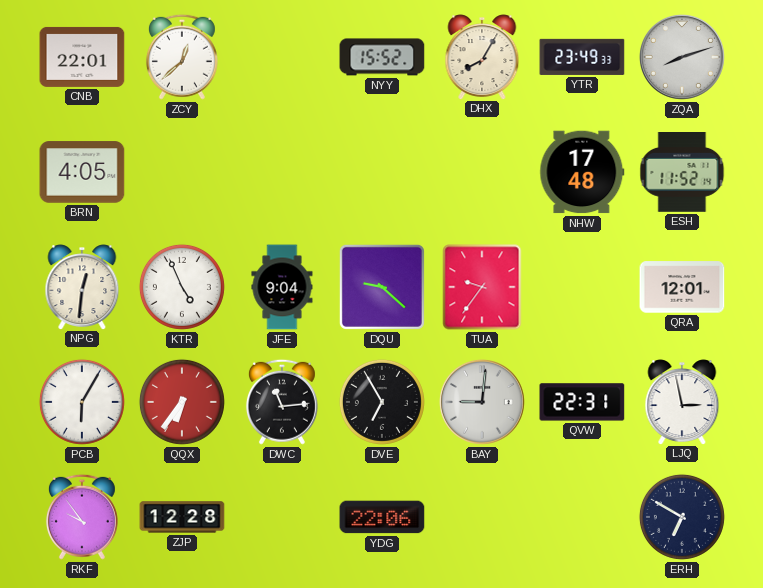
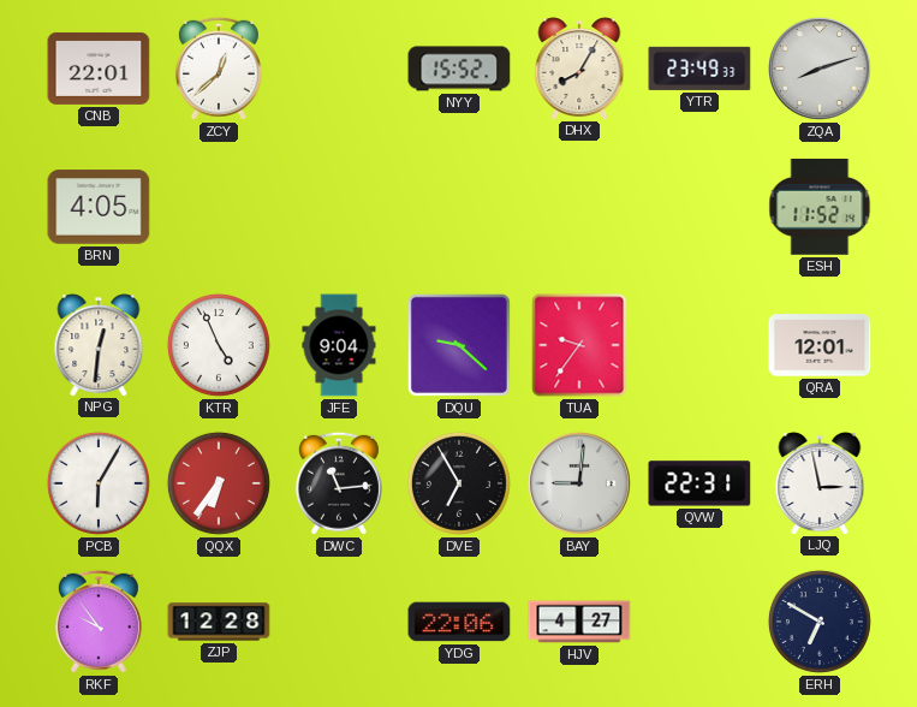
NHW: 17:48 -> none (582, 172)
HJV: none -> 4:27 (579, 622)
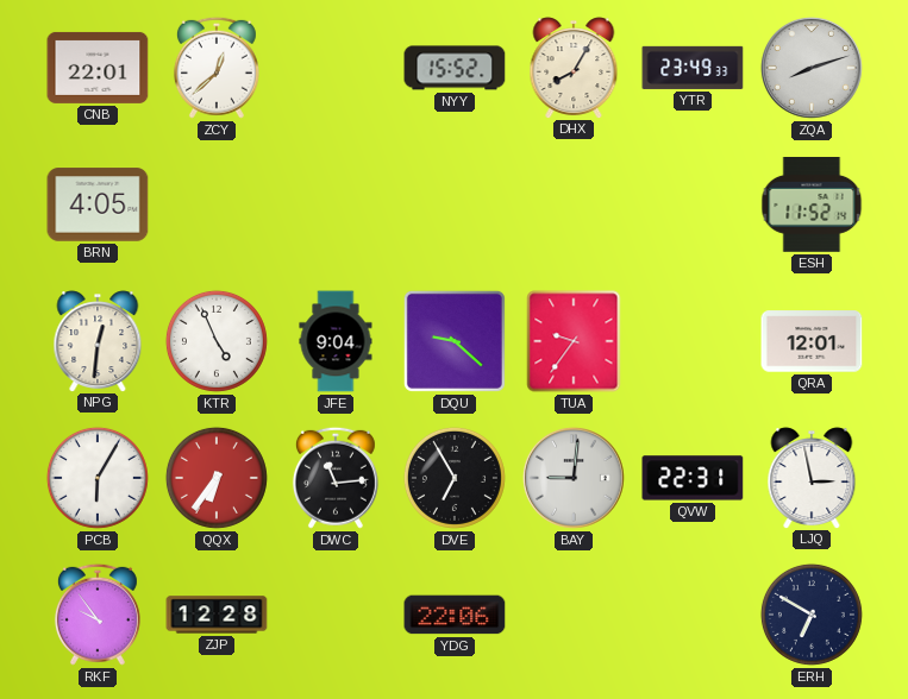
HJV: 4:27 -> none (579, 622)
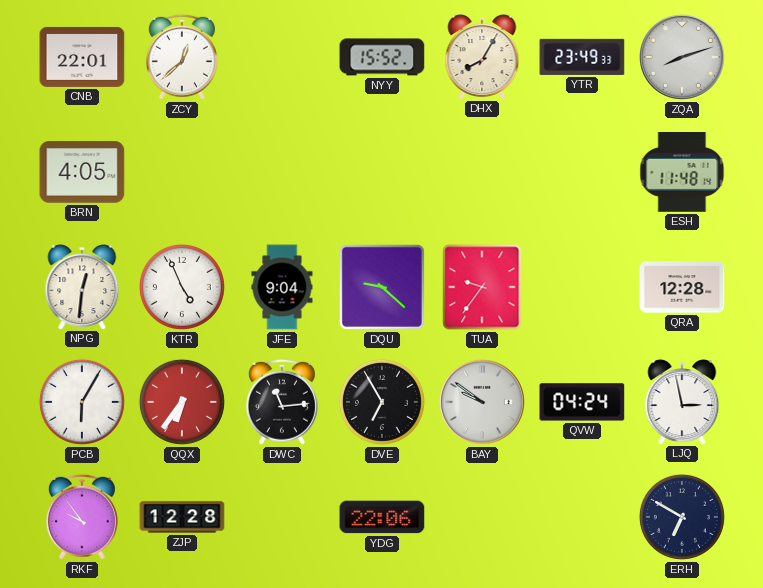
ESH: 11:52 -> 11:48 (682, 173)
QRA: 12:01 -> 12:28 (682, 287)
BAY: 9:01 -> 9:51 (482, 402)
QVW: 22:31 -> 04:24 (582, 402)
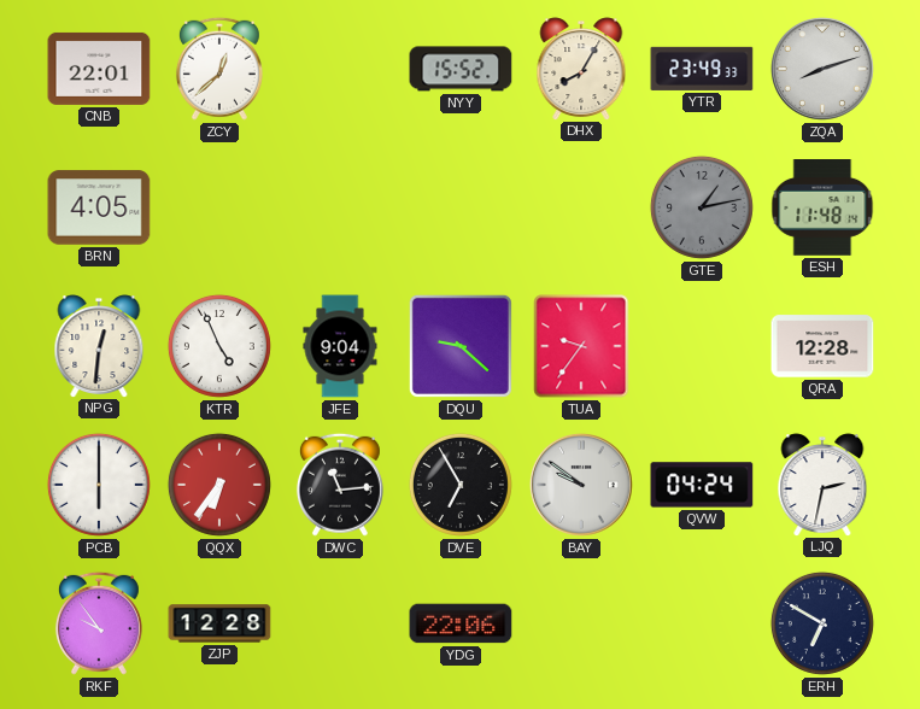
GTE: none -> 1:13 (702, 207)
PCB: 6:05 -> 6:00 (99, 485)
LJQ: 2:58 -> 2:32 (822, 485)
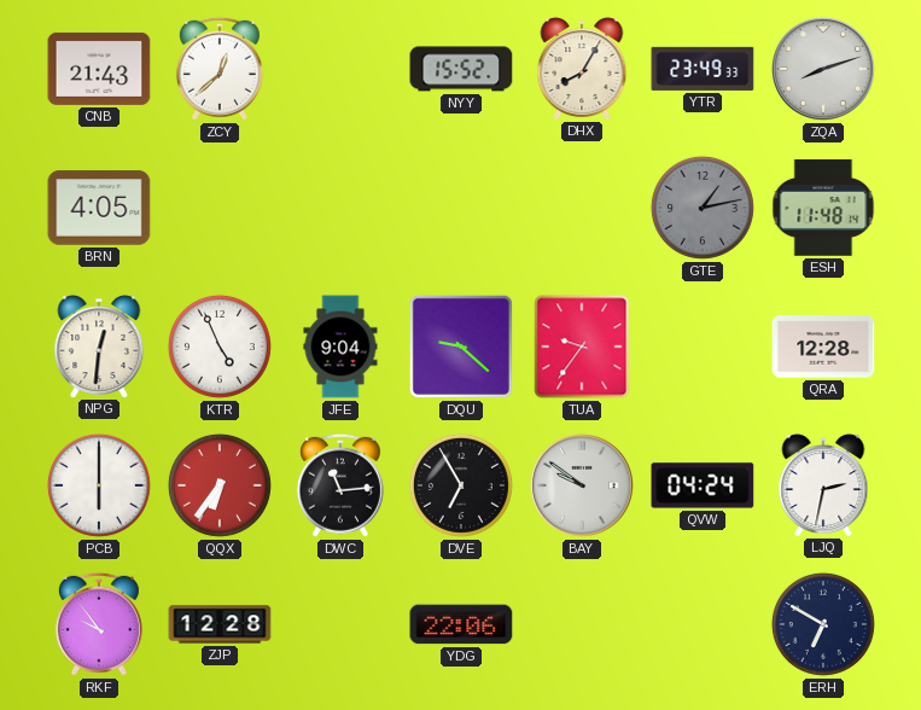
CNB: 22:01 -> 21:43 (99, 69)
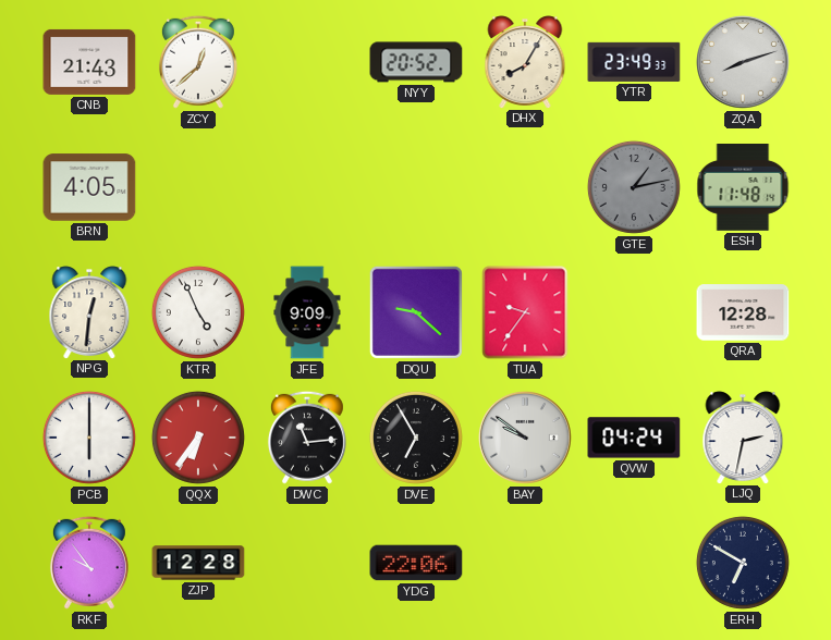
NYY: 15:52 -> 20:52 (416, 62)
JFE: 9:04 -> 9:09 (307, 312)
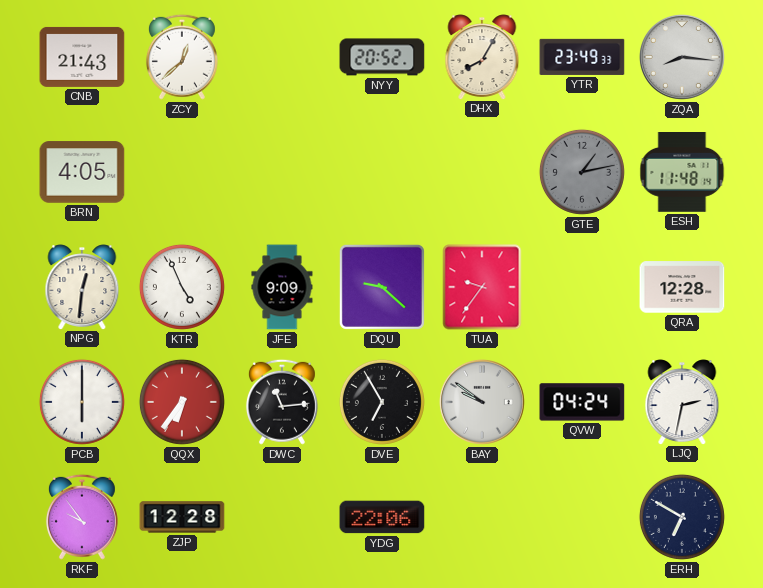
ZQA: 8:12 -> 8:16 (682, 57)
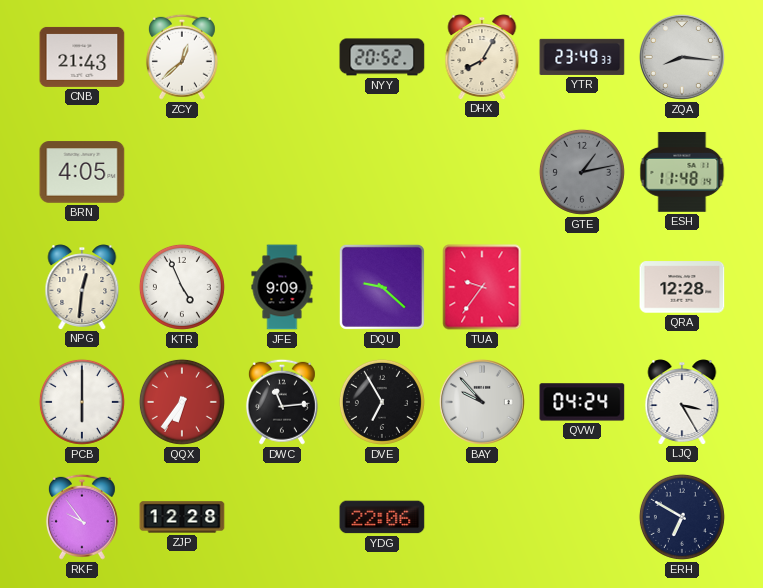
BAY: 9:51 -> 9:53 (482, 402)
LJQ: 2:32 -> 3:25 (682, 402)
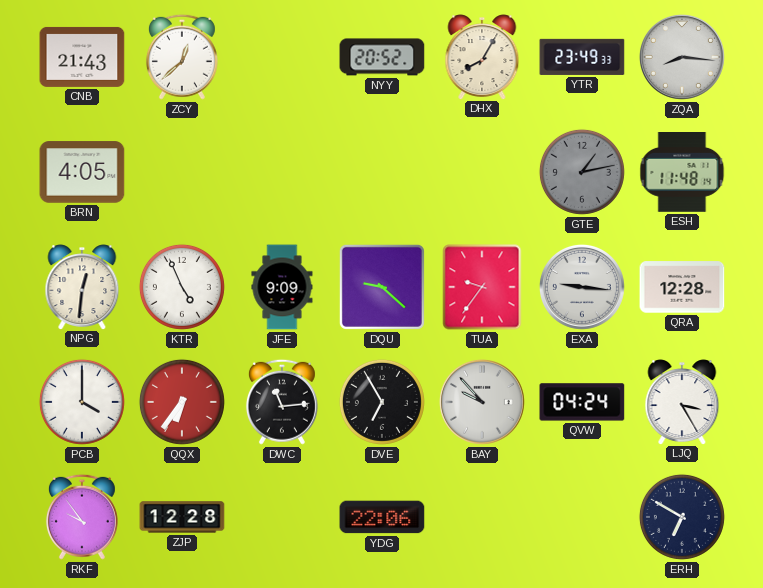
EXA: none -> 9:16 (582, 287)
PCB: 6:00 -> 4:00 (82, 402)
